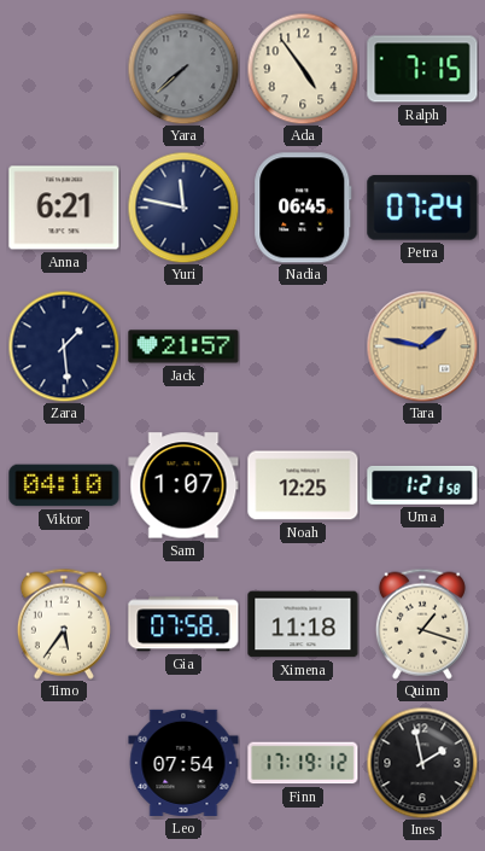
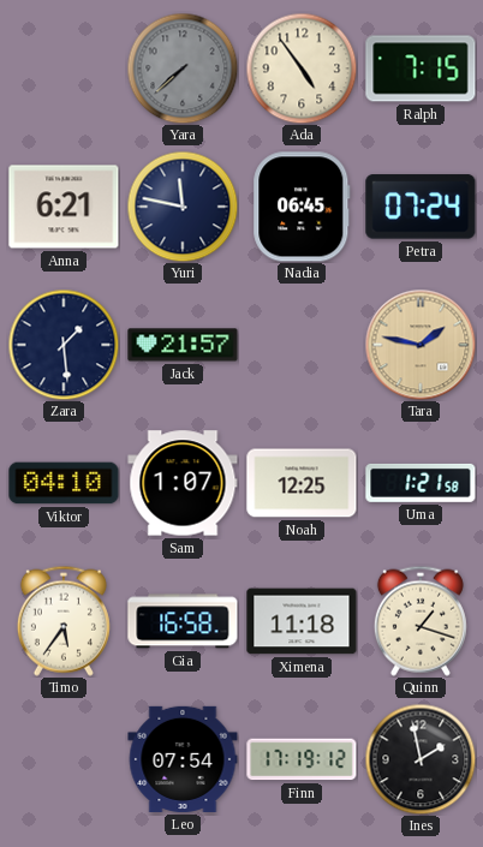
Gia: 07:58 -> 16:58 (183, 621)
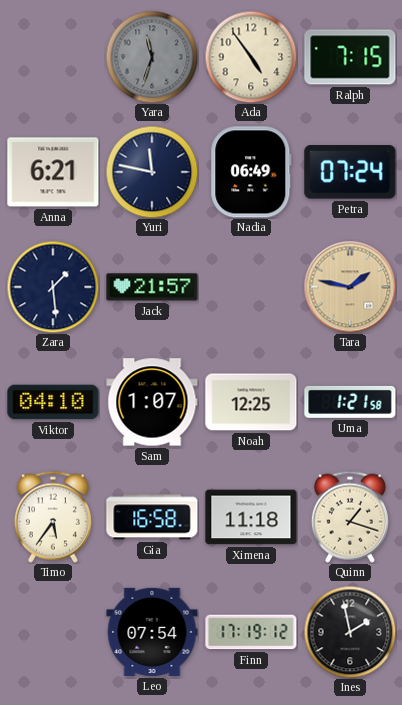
Yara: 7:38 -> 11:33 (152, 57)
Nadia: 06:45 -> 06:49 (251, 172)
